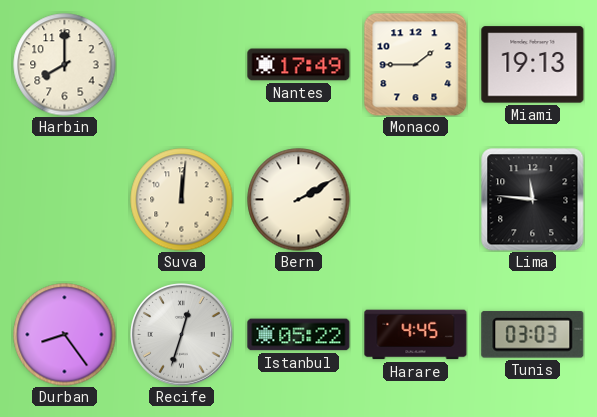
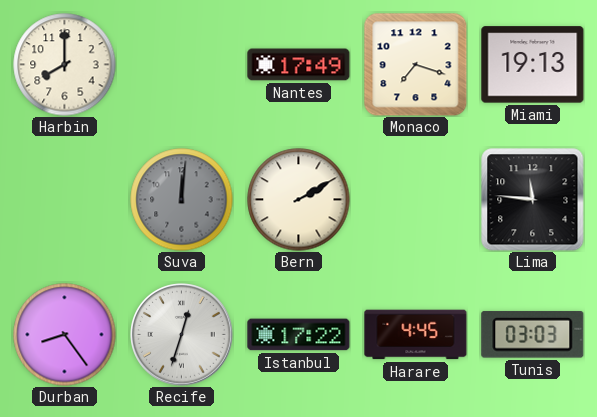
Monaco: 1:45 -> 7:18 (415, 64)
Suva dial: cream -> grey (182, 200)
Istanbul: 05:22 -> 17:22 (299, 335)
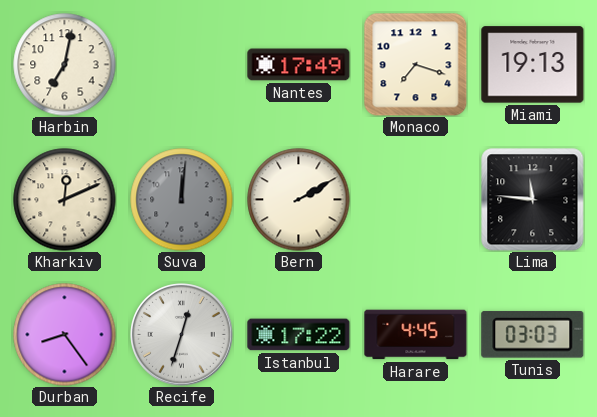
Harbin: 8:00 -> 7:02 (65, 65)
Kharkiv: none -> 12:11 (65, 200)
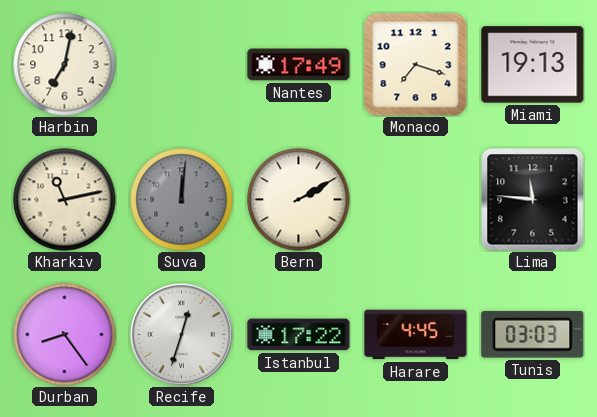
Kharkiv: 12:11 -> 11:13 (65, 200)
